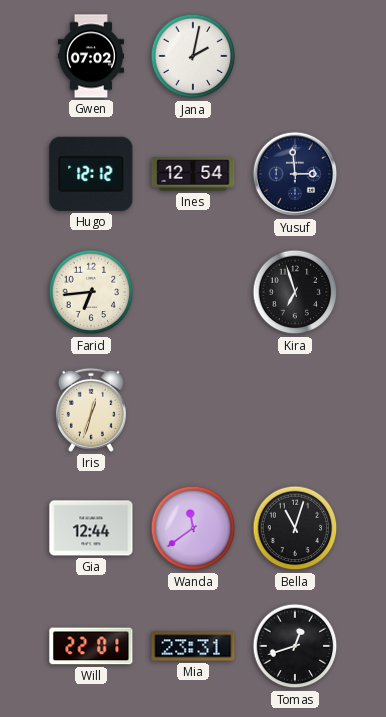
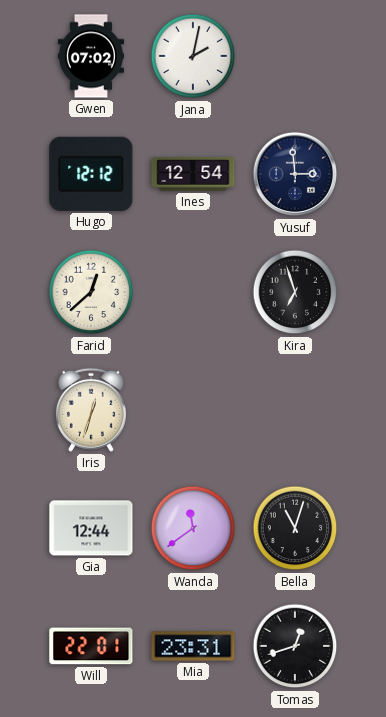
Farid: 6:44 -> 12:38 (91, 292)
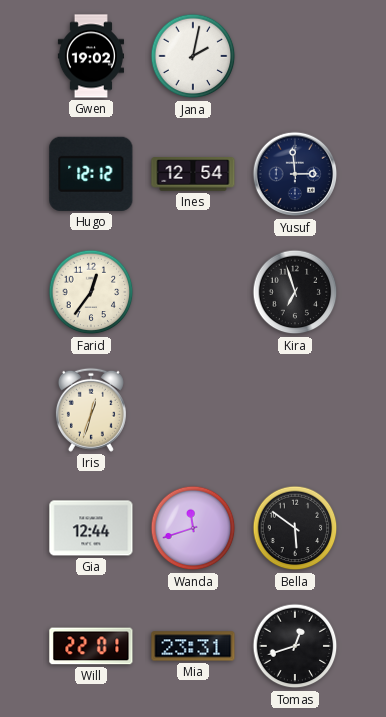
Gwen: 07:02 -> 19:02 (90, 56)
Farid: 12:38 -> 12:36 (91, 292)
Wanda: 11:39 -> 11:42 (193, 528)
Bella: 11:03 -> 5:51 (295, 528)
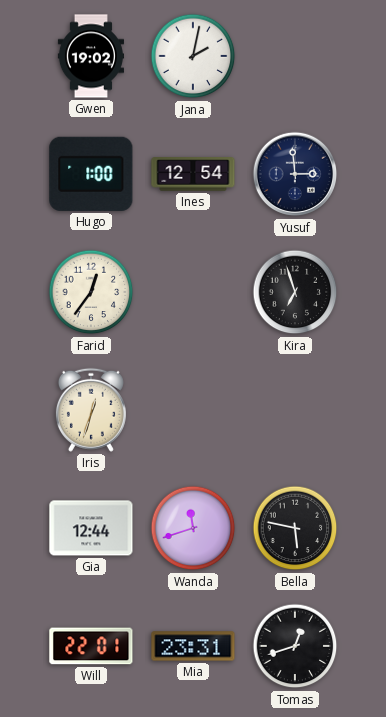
Hugo: 12:12 -> 1:00 (91, 174)
Bella: 5:51 -> 5:47 (295, 528)
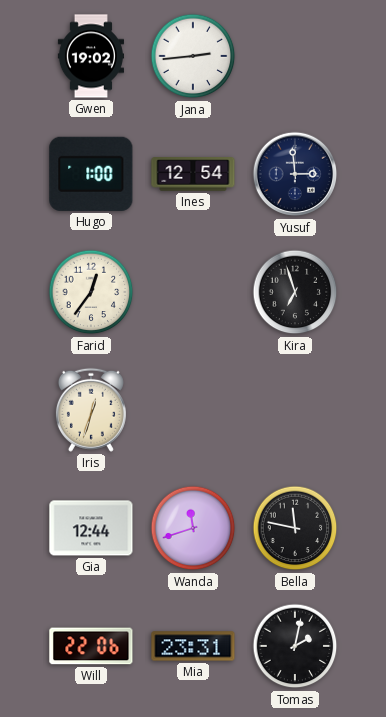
Jana: 2:02 -> 2:44 (193, 56)
Bella: 5:47 -> 11:47 (295, 528)
Will: 22:01 -> 22:06 (91, 646)
Tomas: 12:42 -> 2:02 (295, 646)
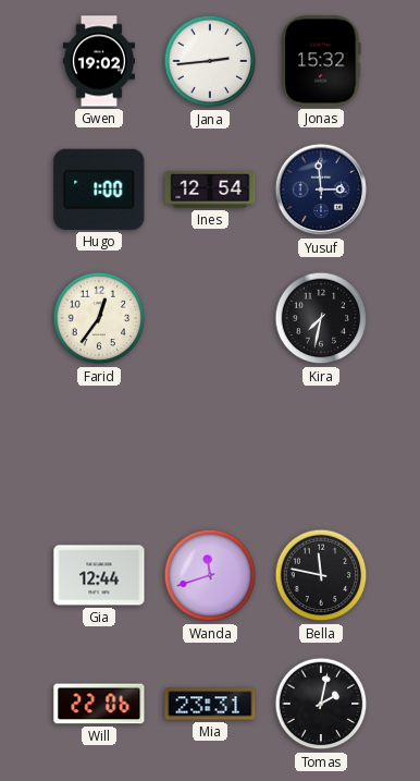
Jonas: none -> 15:32 (321, 61)
Kira: 6:57 -> 7:32 (321, 318)
Iris: 12:33 -> none (91, 410)
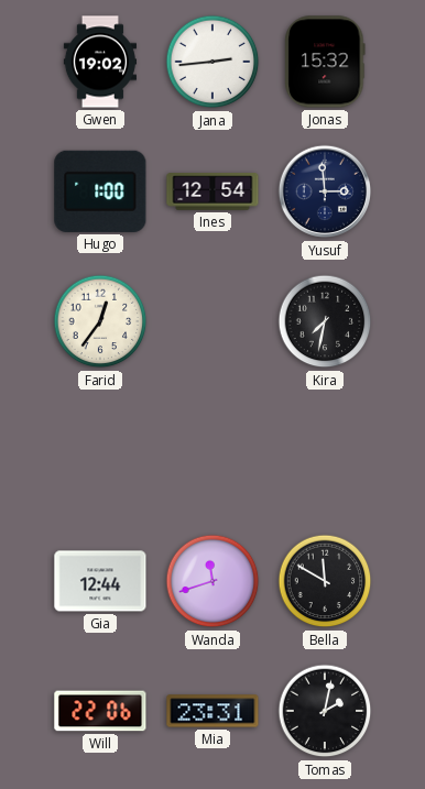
Bella: 11:47 -> 11:50 (325, 581)
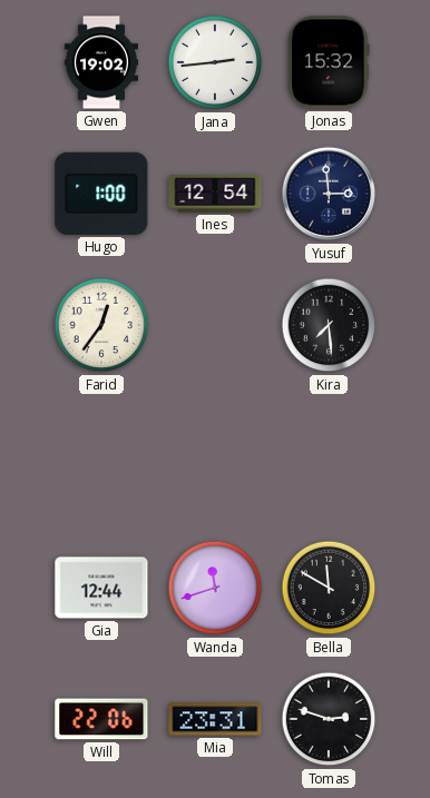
Kira: 7:32 -> 7:29 (329, 325)
Tomas: 2:02 -> 2:48 (329, 719)
